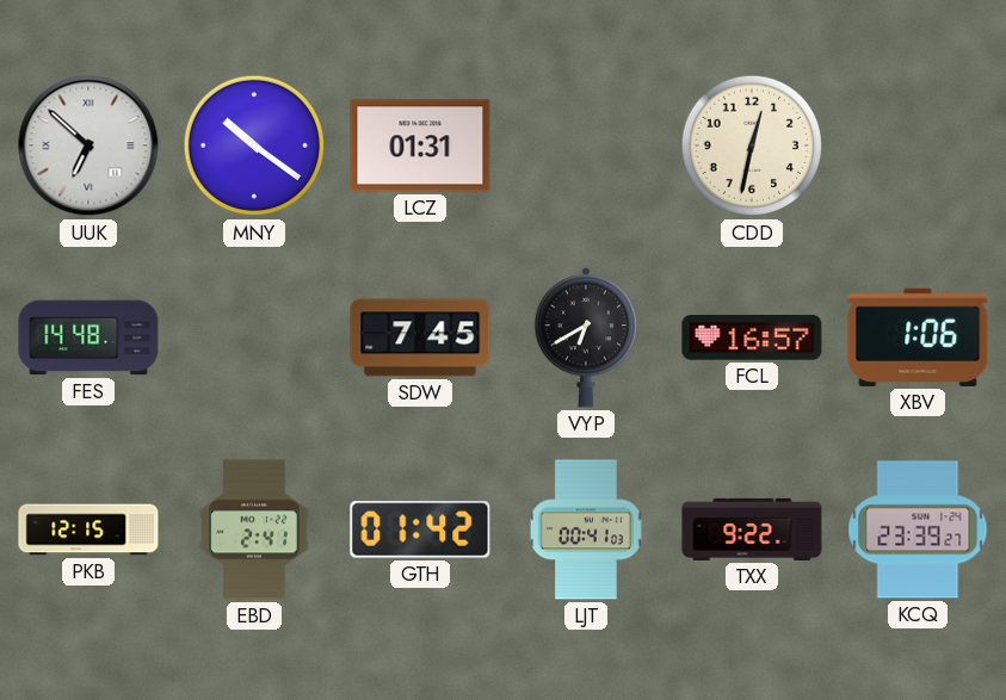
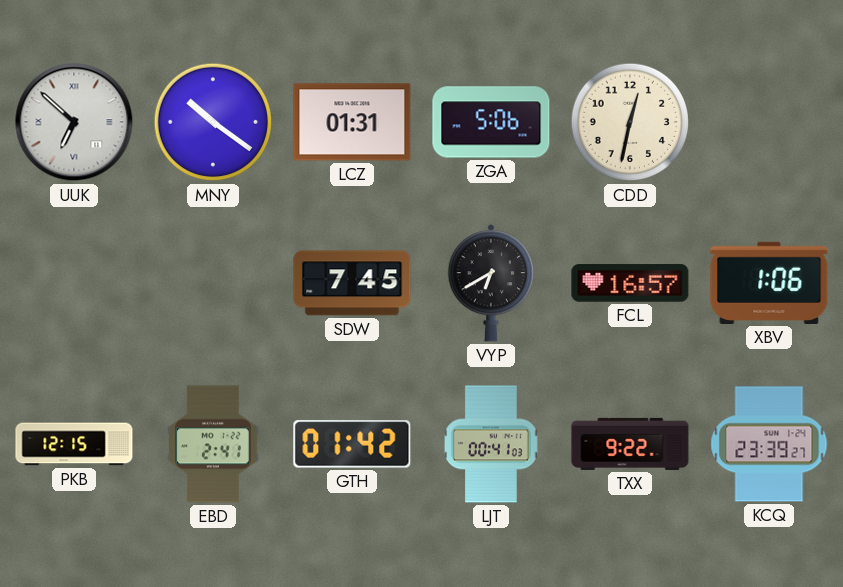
ZGA: none -> 5:06 (491, 122)
FES: 14:48 -> none (88, 337)
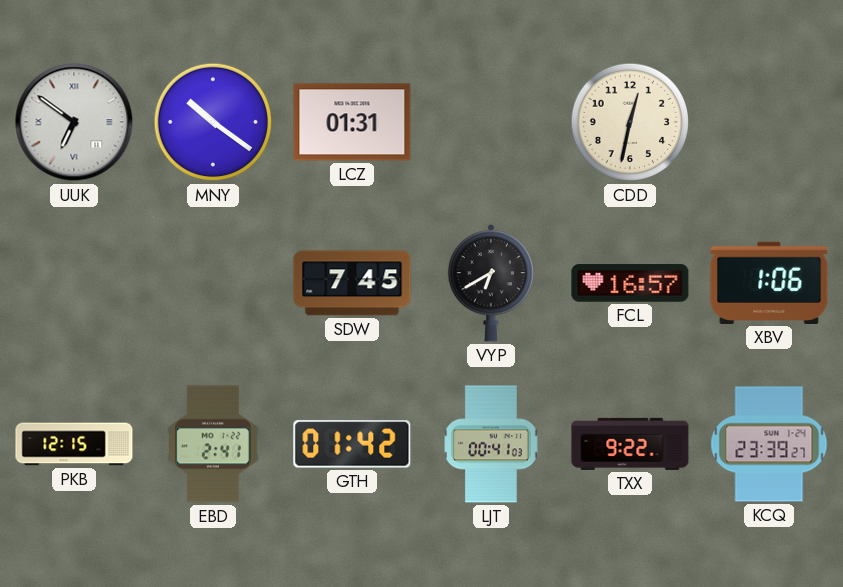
UUK: 6:52 -> 6:51 (74, 122)
ZGA: 5:06 -> none (491, 122)
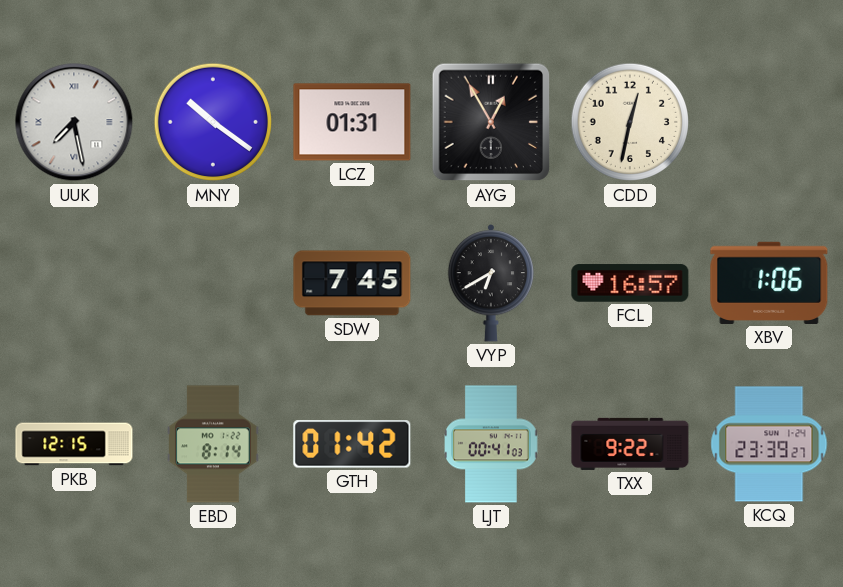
UUK: 6:51 -> 7:28 (74, 122)
AYG: none -> 12:55 (491, 122)
EBD: 2:41 -> 8:14 (213, 444)
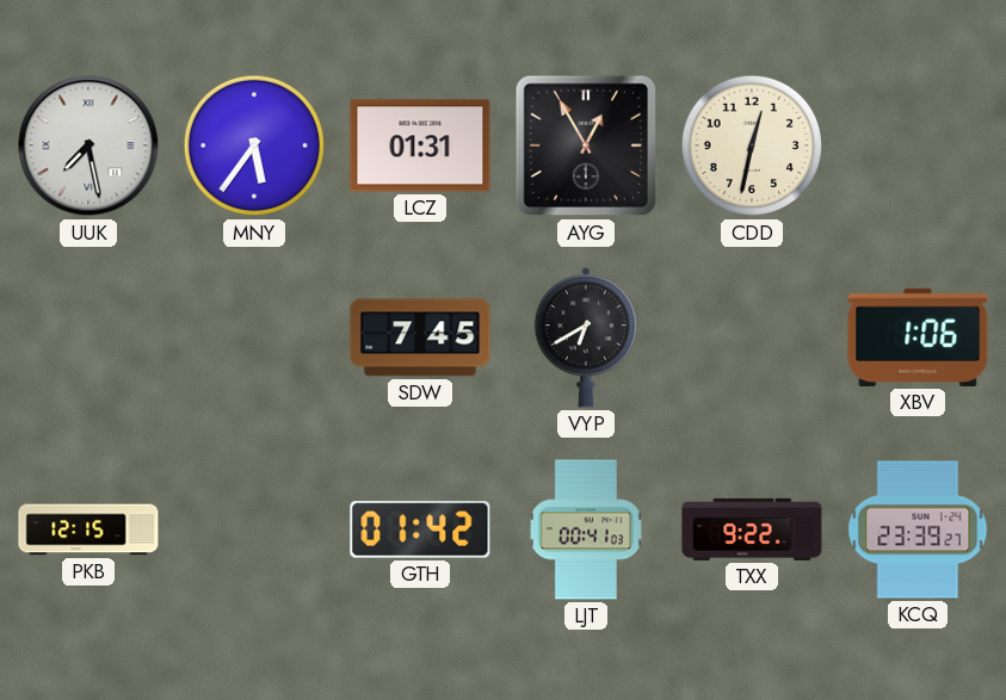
MNY: 10:21 -> 5:36 (254, 145)
FCL: 16:57 -> none (630, 283)
EBD: 8:14 -> none (213, 444)
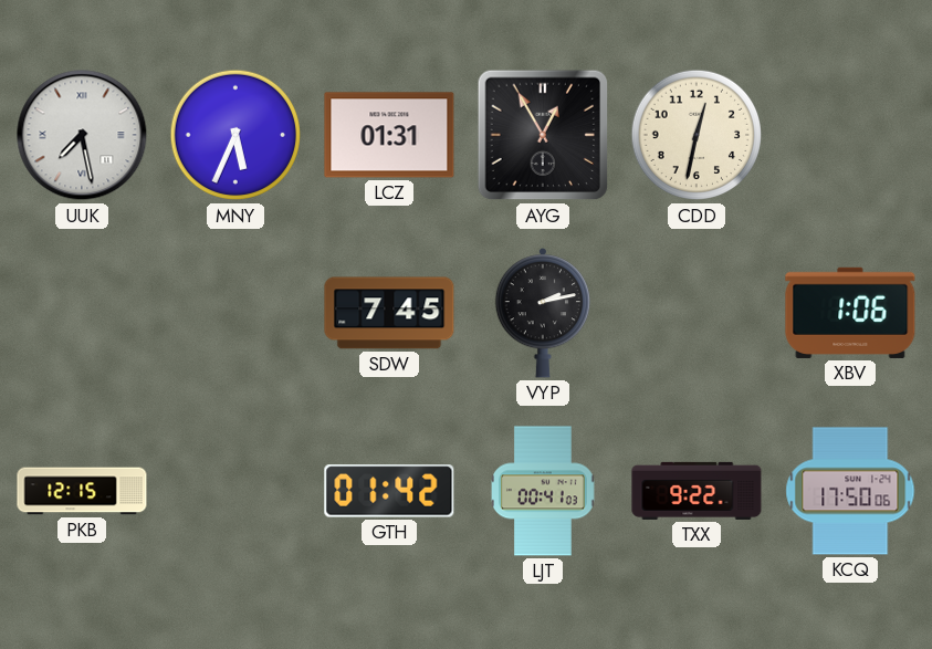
MNY: 5:36 -> 5:34 (235, 135)
VYP: 6:40 -> 2:13 (543, 314)
KCQ: 23:39 -> 17:50 (850, 491)
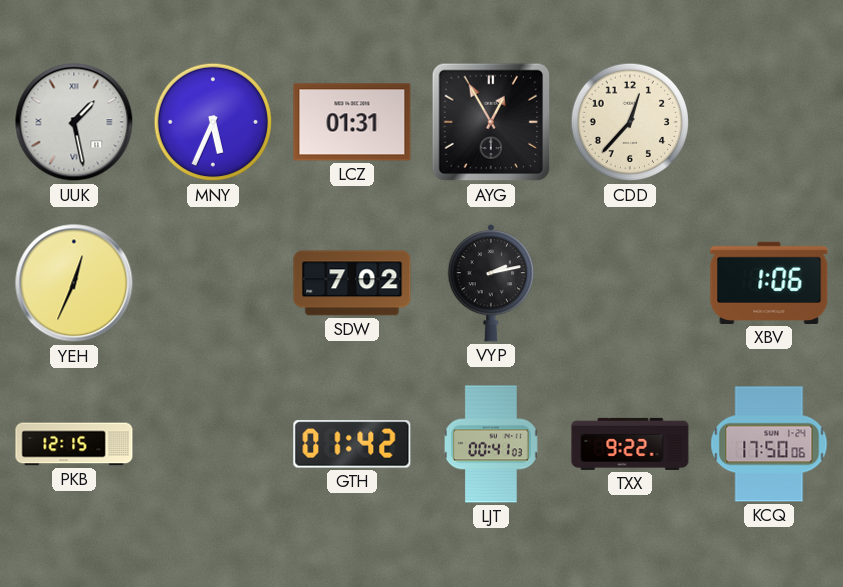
UUK: 7:28 -> 1:28 (74, 122)
CDD: 12:32 -> 12:37 (630, 122)
YEH: none -> 12:34 (74, 283)
SDW: 7:45 -> 7:02 (352, 283)
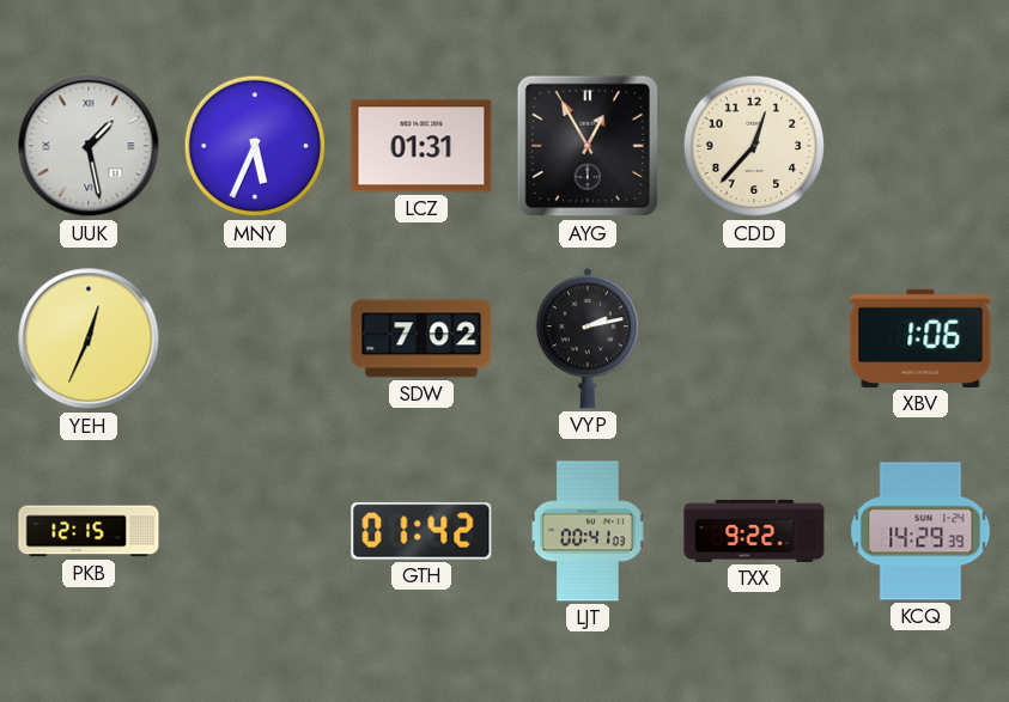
KCQ: 17:50 -> 14:29 (920, 531)
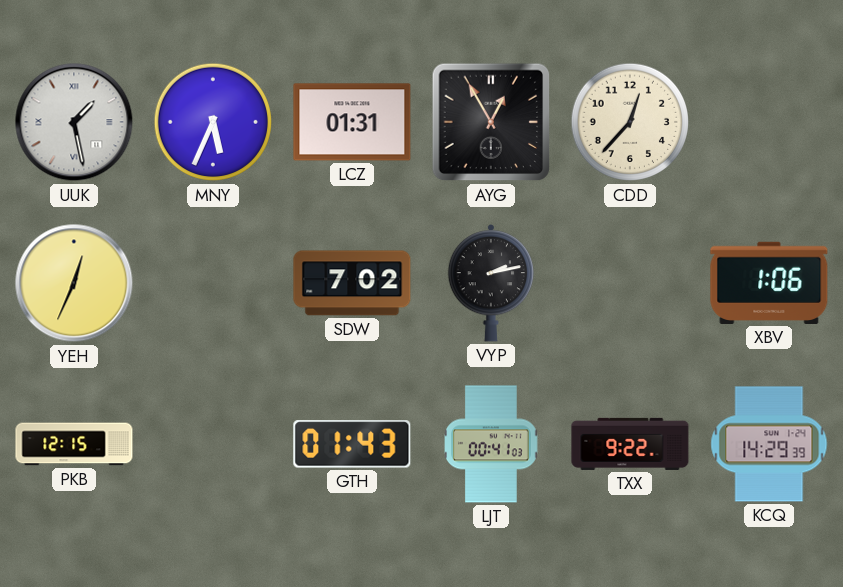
GTH: 01:42 -> 01:43 (352, 444)
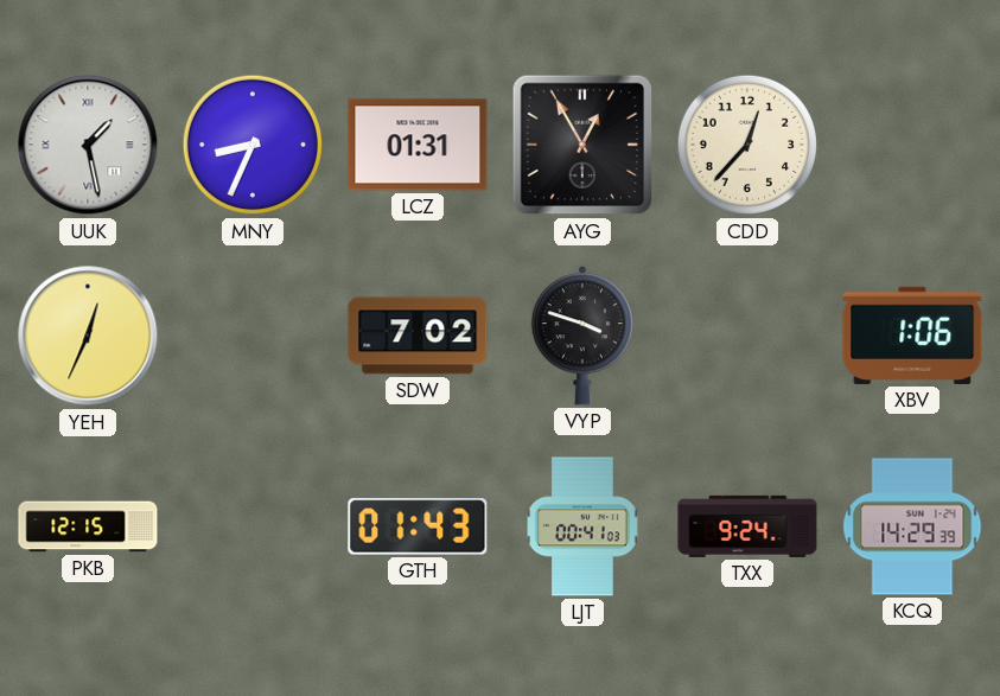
MNY: 5:34 -> 8:34 (253, 145)
VYP: 2:13 -> 3:48 (582, 337)
TXX: 9:22 -> 9:24 (747, 526)
